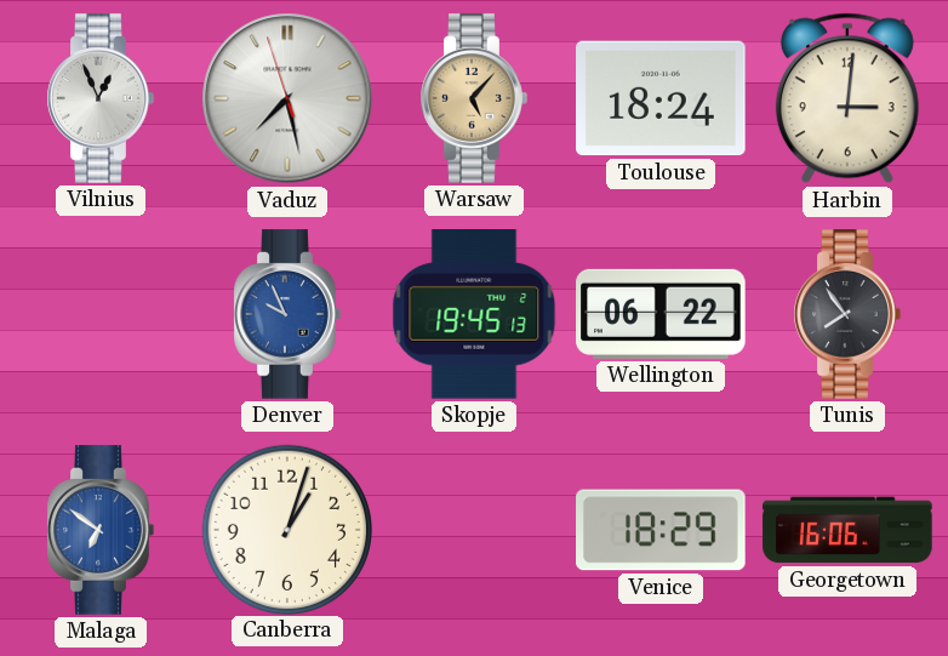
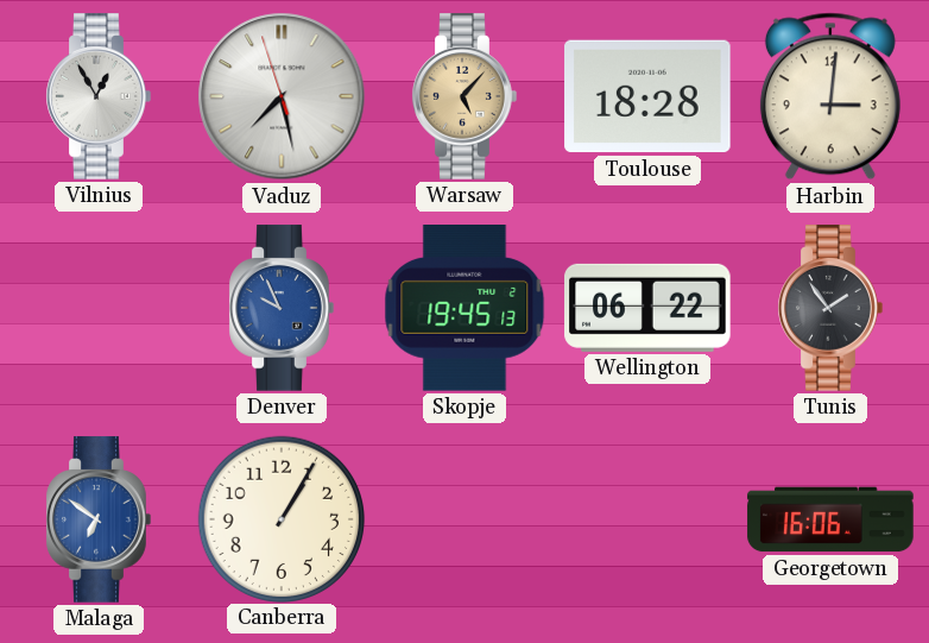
Vilnius: 12:56 -> 12:55 (99, 96)
Toulouse: 18:24 -> 18:28 (647, 96)
Tunis: 7:54 -> 1:54 (830, 308)
Canberra: 1:03 -> 1:05 (280, 518)
Venice: 18:29 -> none (661, 530)
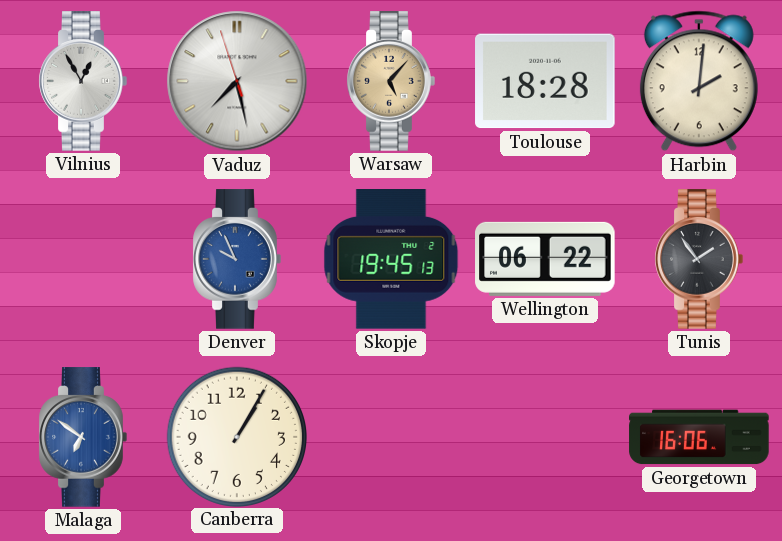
Harbin: 3:01 -> 2:01 (699, 81)
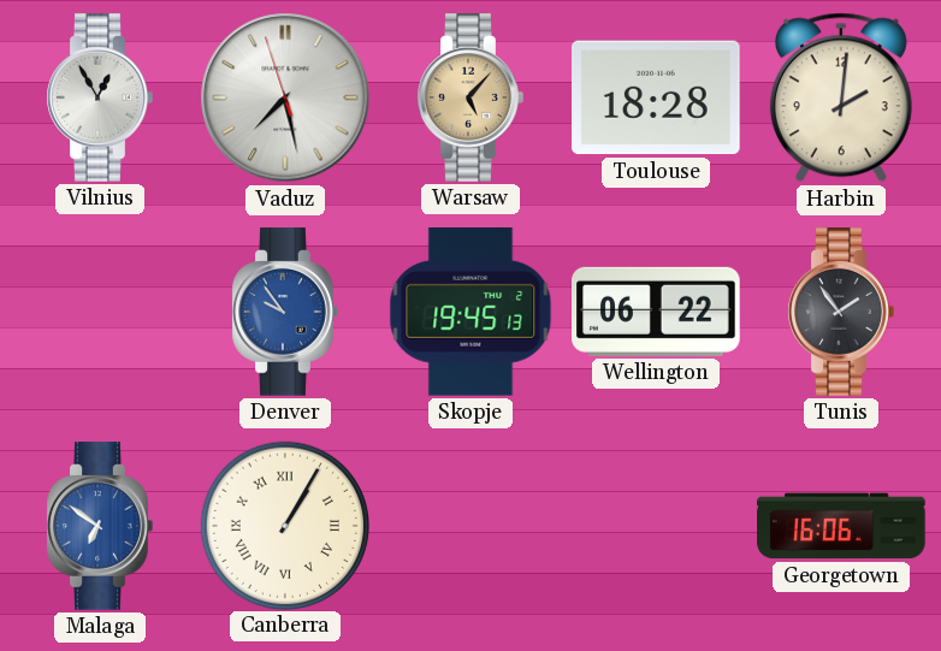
Denver: 9:56 -> 9:54 (285, 312)
Canberra numerals: Arabic -> Roman (284, 525)
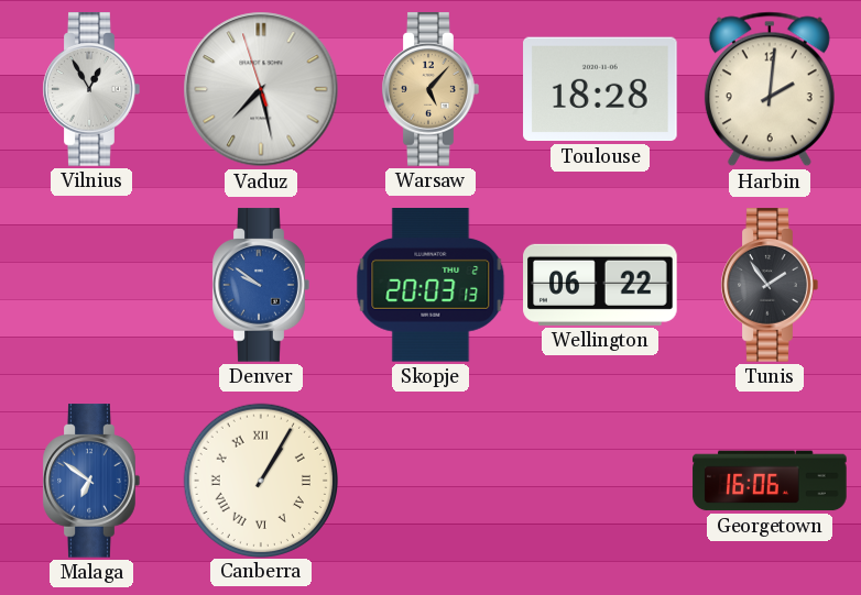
Denver: 9:54 -> 9:51 (261, 285)
Skopje: 19:45 -> 20:03 (430, 286)
